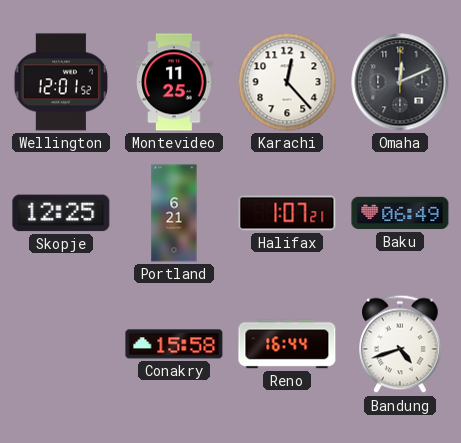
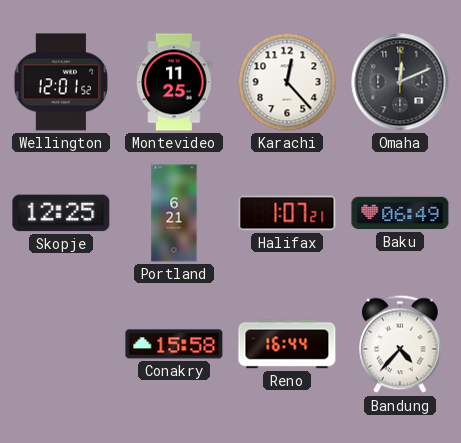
Bandung: 4:42 -> 4:37 (400, 344)
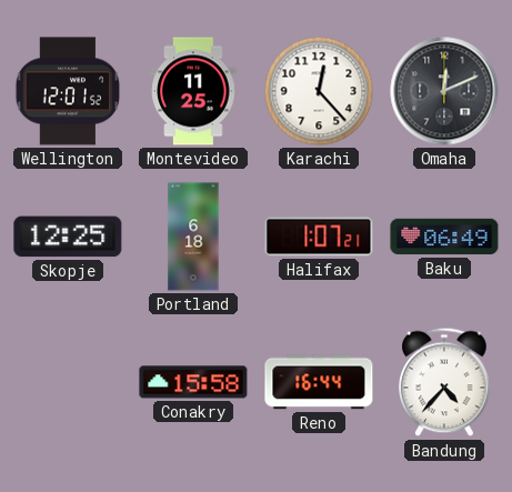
Portland: 6:21 -> 6:18 (193, 237)
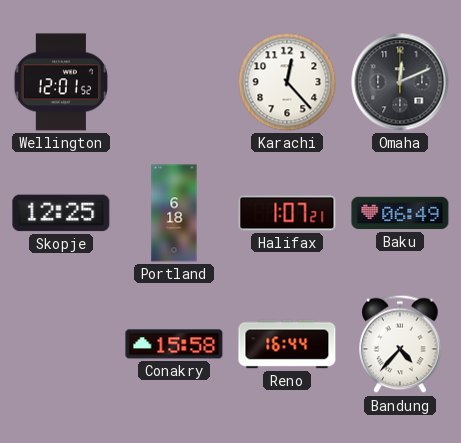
Montevideo: 11:25 -> none (193, 91)
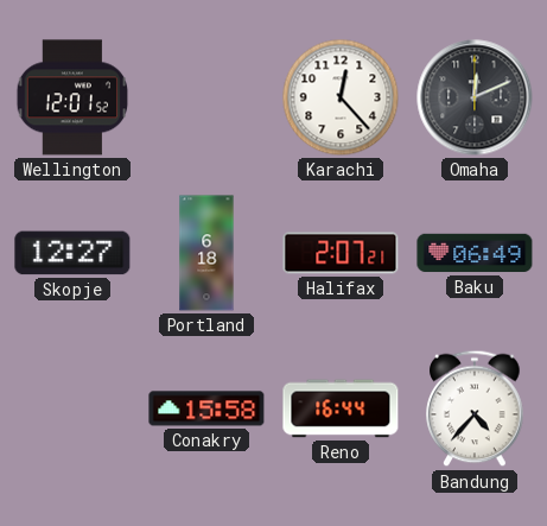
Skopje: 12:25 -> 12:27 (72, 253)
Halifax: 1:07 -> 2:07 (341, 253)
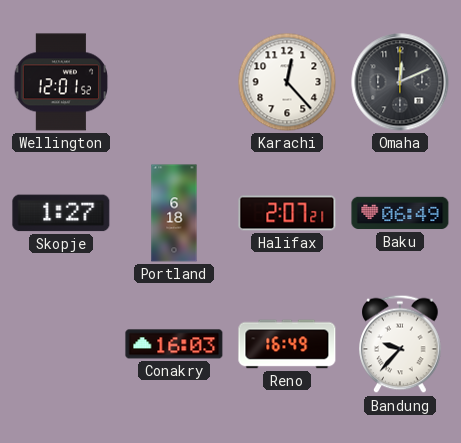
Skopje: 12:27 -> 1:27 (61, 213)
Conakry: 15:58 -> 16:03 (174, 344)
Reno: 16:44 -> 16:49 (287, 344)
Bandung: 4:37 -> 9:37 (400, 344)
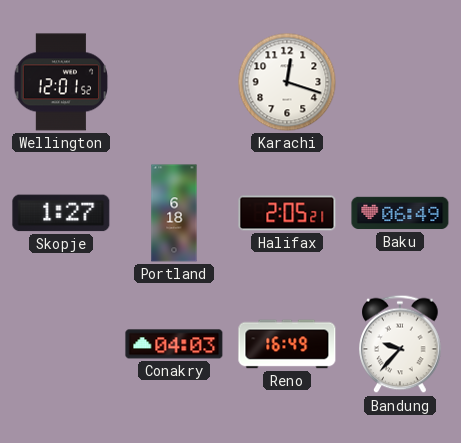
Karachi: 12:23 -> 12:18 (287, 82)
Omaha: 12:11 -> none (400, 82)
Halifax: 2:07 -> 2:05 (287, 213)
Conakry: 16:03 -> 04:03 (174, 344)
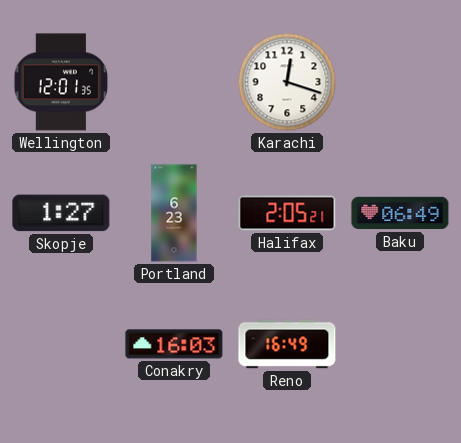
Wellington: 12:01:52 -> 12:01:35 (61, 82)
Portland: 6:18 -> 6:23 (174, 213)
Conakry: 04:03 -> 16:03 (174, 344)
Bandung: 9:37 -> none (400, 344)
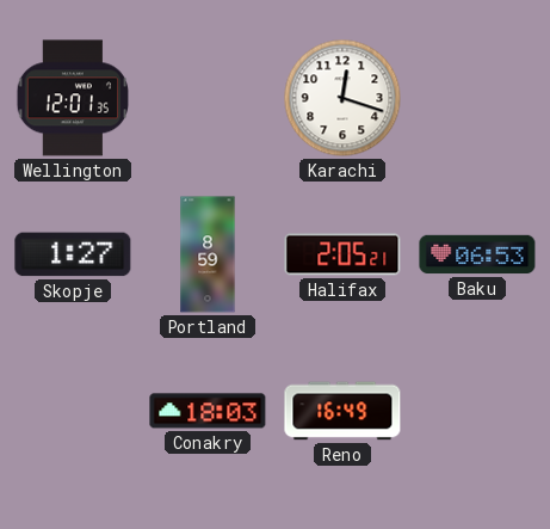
Portland: 6:23 -> 8:59 (208, 254)
Baku: 06:49 -> 06:53 (477, 254)
Conakry: 16:03 -> 18:03 (208, 411)
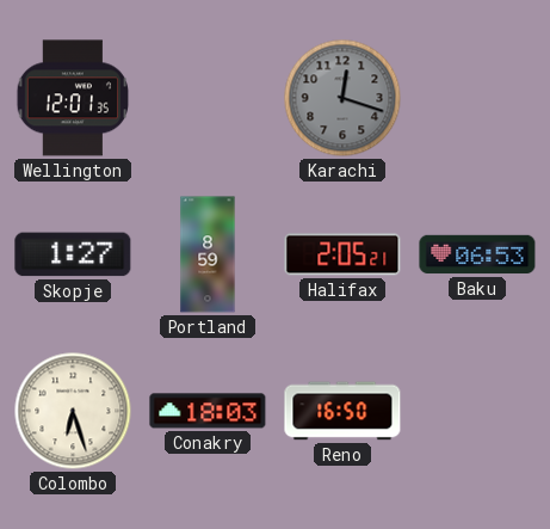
Karachi dial: white -> grey (342, 98)
Colombo: none -> 6:27 (73, 411)
Reno: 16:49 -> 16:50 (342, 411)
